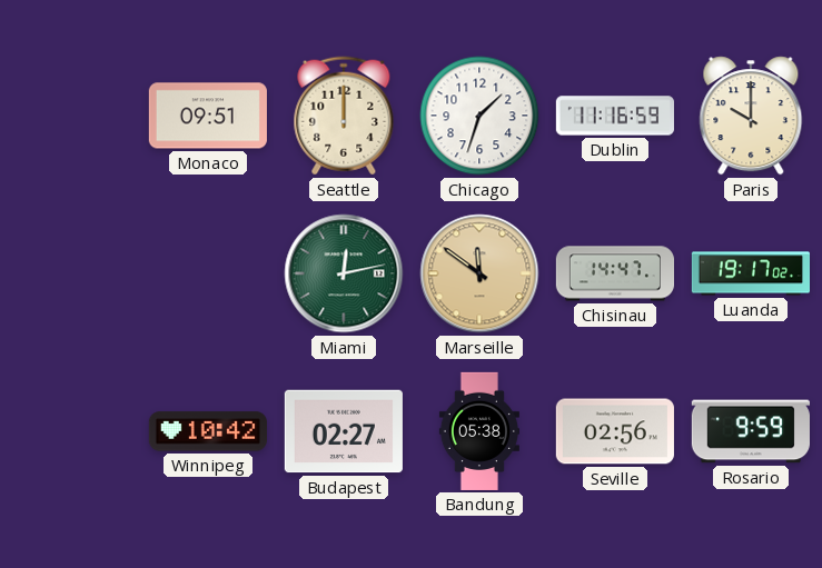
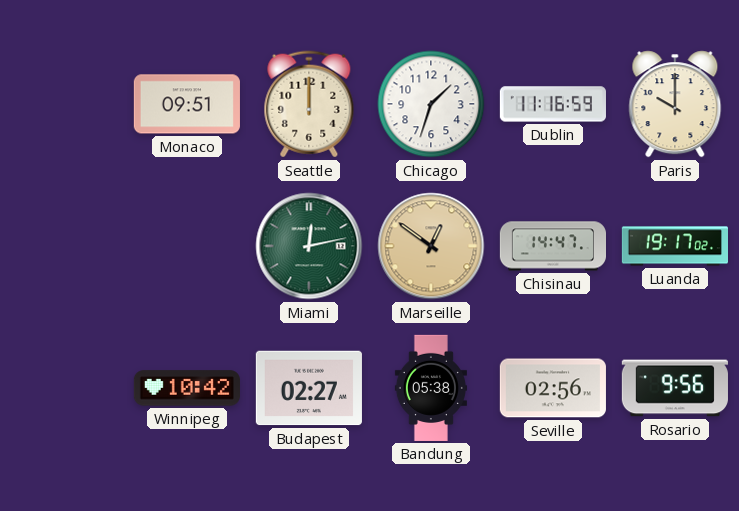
Marseille: 11:51 -> 12:51 (431, 246)
Rosario: 9:59 -> 9:56 (675, 388)
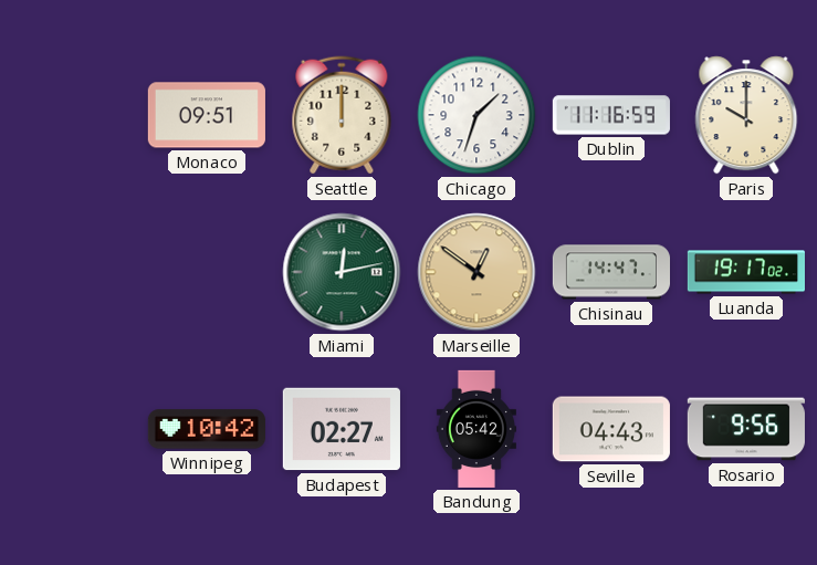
Bandung: 05:38 -> 05:42 (476, 429)
Seville: 02:56 -> 04:43 (611, 429)
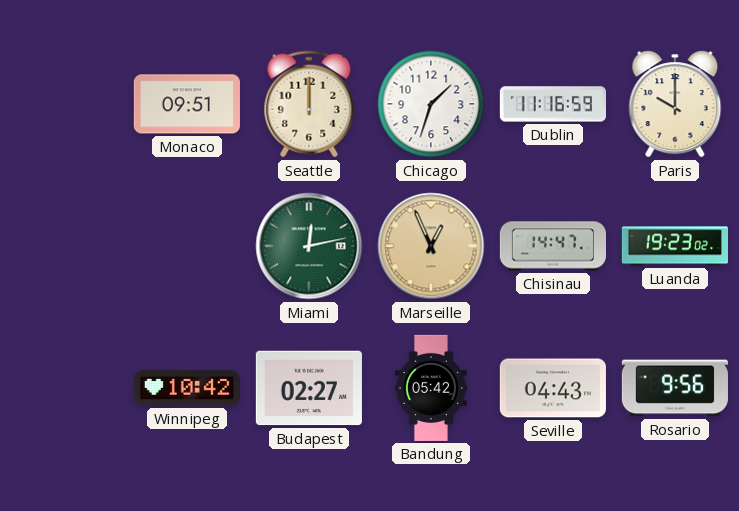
Marseille: 12:51 -> 12:56 (431, 246)
Luanda: 19:17 -> 19:23 (674, 246)
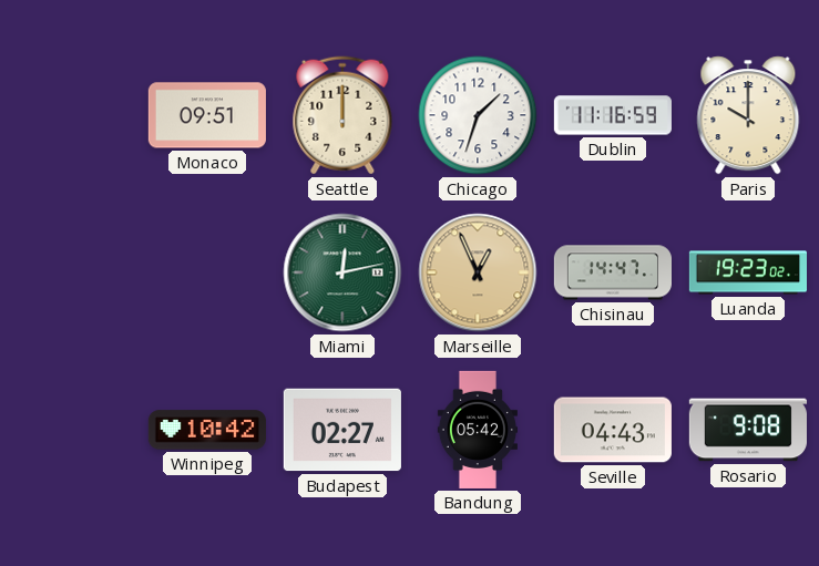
Rosario: 9:56 -> 9:08 (748, 430)
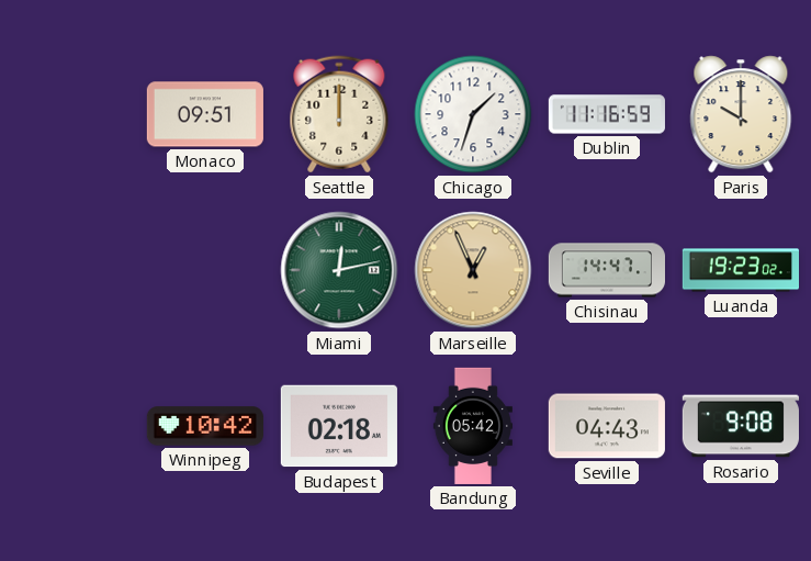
Budapest: 02:27 -> 02:18 (339, 426)
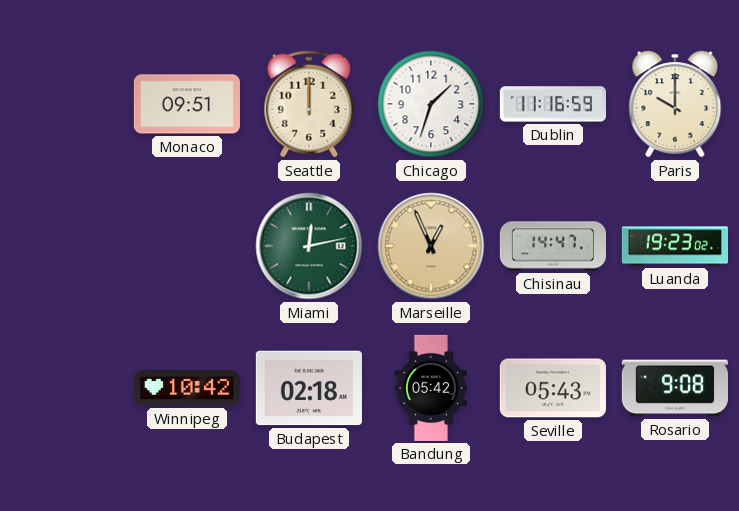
Seville: 04:43 -> 05:43 (553, 388)
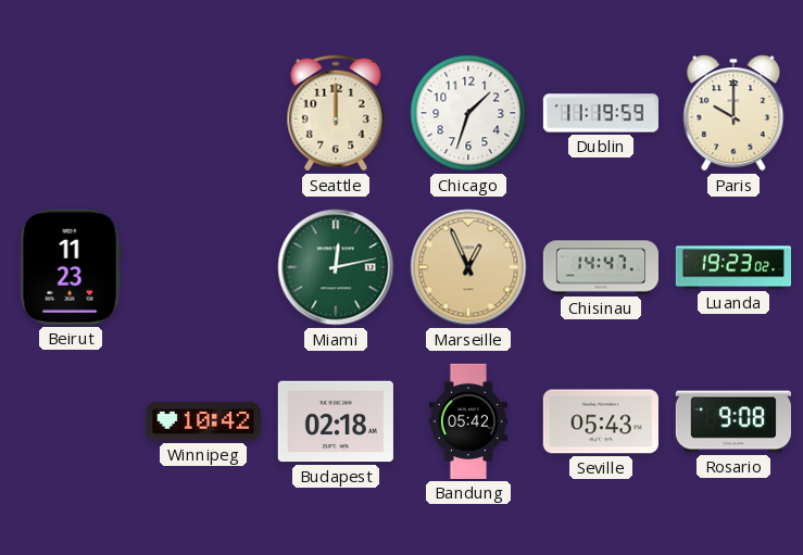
Monaco: 09:51 -> none (187, 104)
Dublin: 11:16 -> 11:19 (601, 113)
Beirut: none -> 11:23 (71, 267)
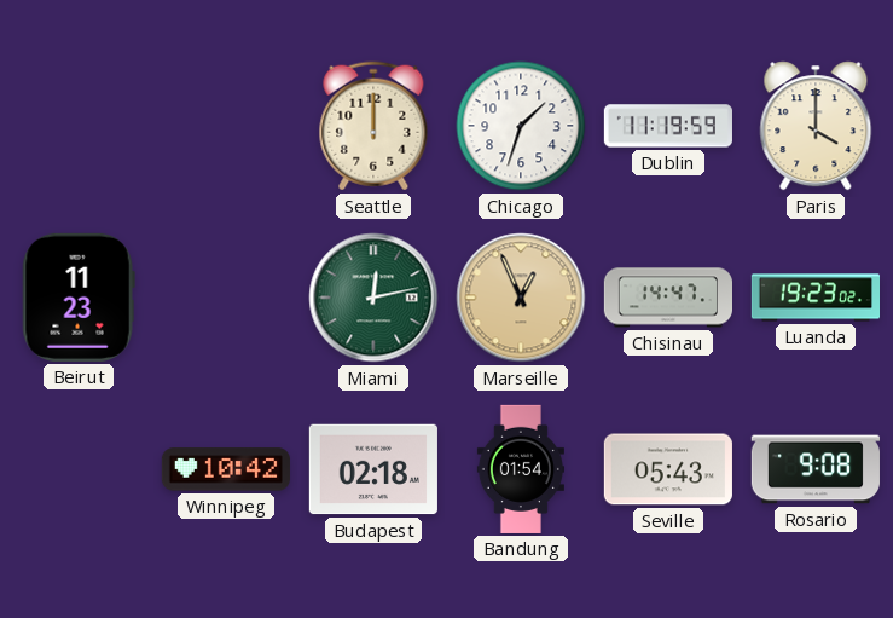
Paris: 10:00 -> 4:00 (816, 126)
Bandung: 05:42 -> 01:54 (521, 469)
